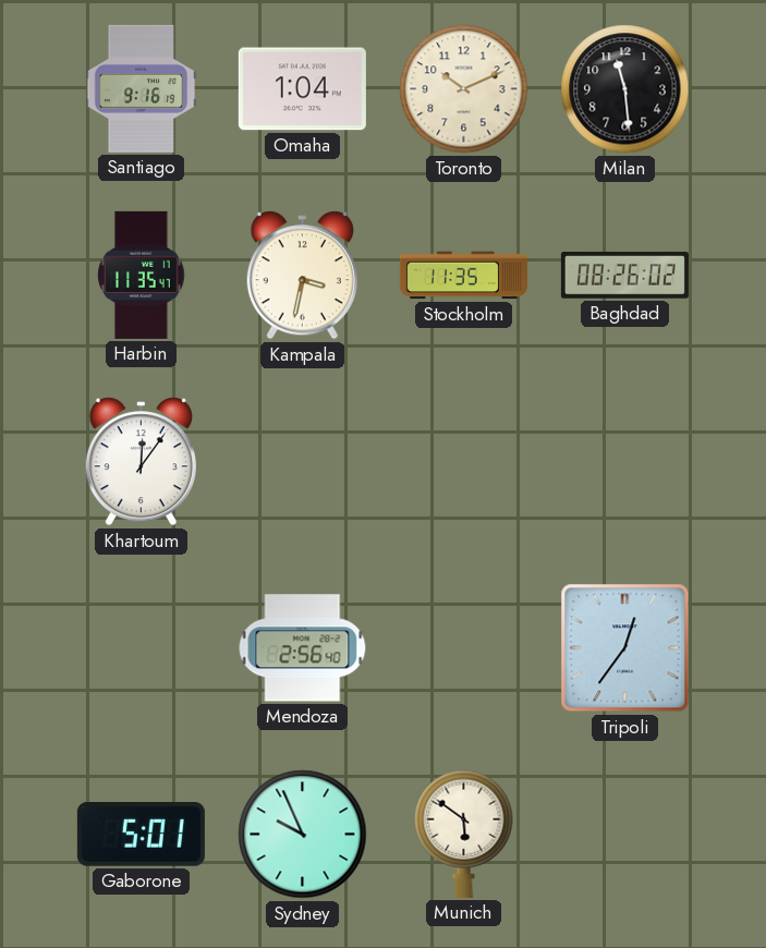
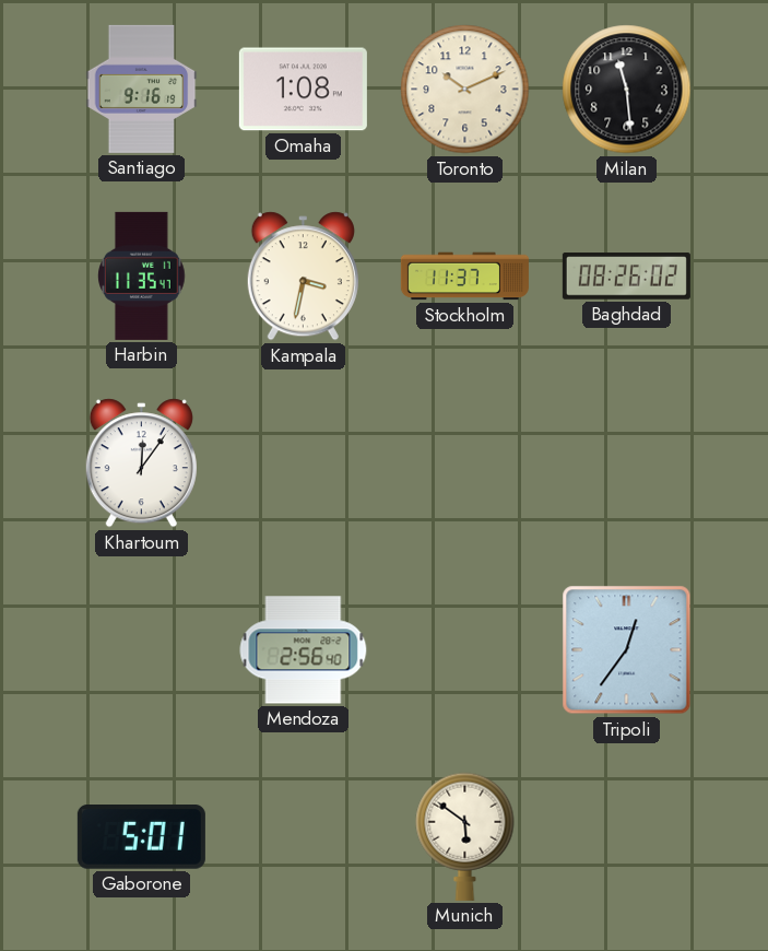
Omaha: 1:04 -> 1:08 (303, 90)
Stockholm: 11:35 -> 11:37 (464, 277)
Sydney: 9:56 -> none (303, 835)
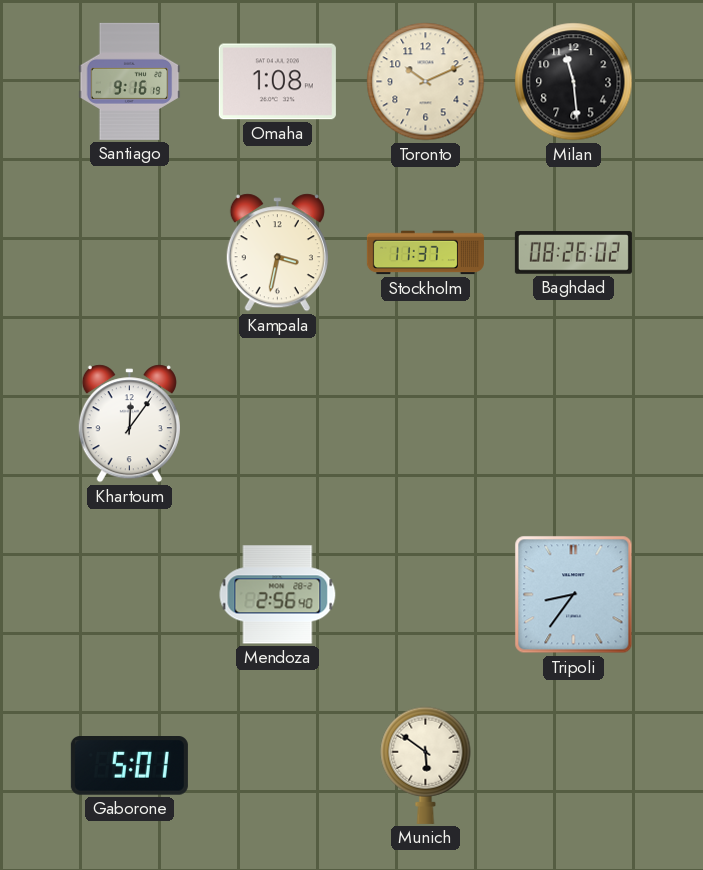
Harbin: 11:35 -> none (142, 275)
Tripoli: 12:36 -> 8:36 (574, 595)
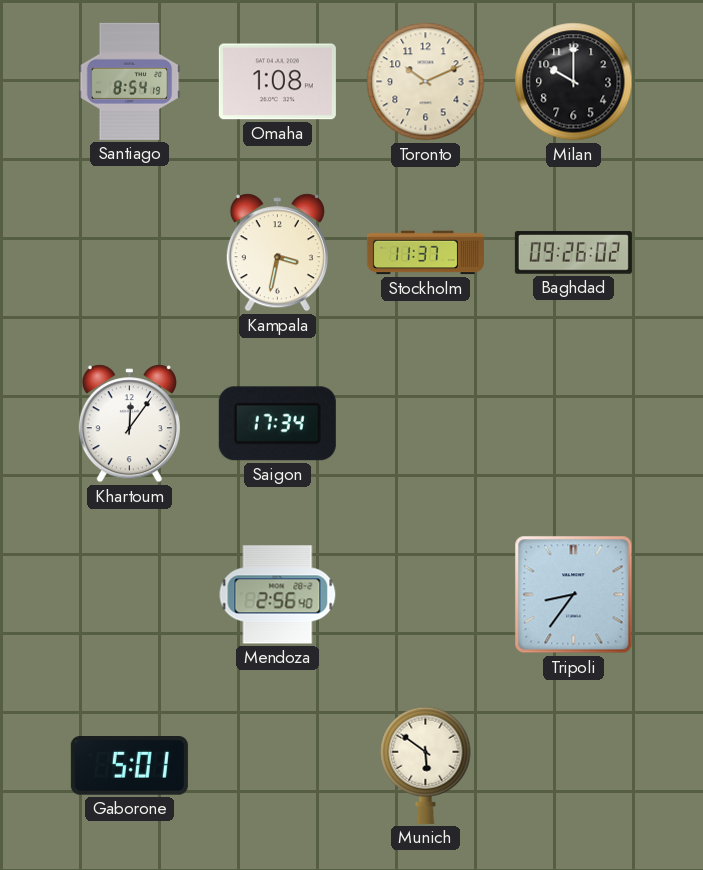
Santiago: 9:16 -> 8:54 (130, 81)
Milan: 11:29 -> 10:00 (574, 82)
Baghdad: 08:26 -> 09:26 (573, 253)
Saigon: none -> 17:34 (277, 424)
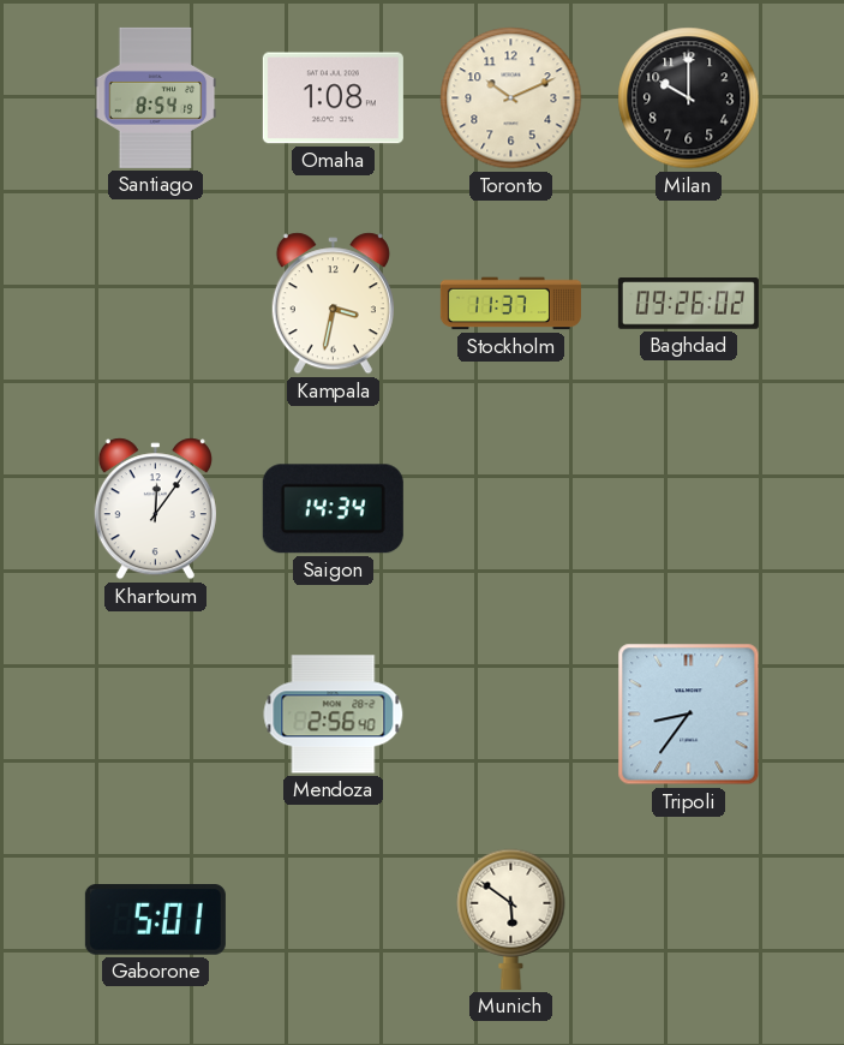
Saigon: 17:34 -> 14:34 (333, 509)
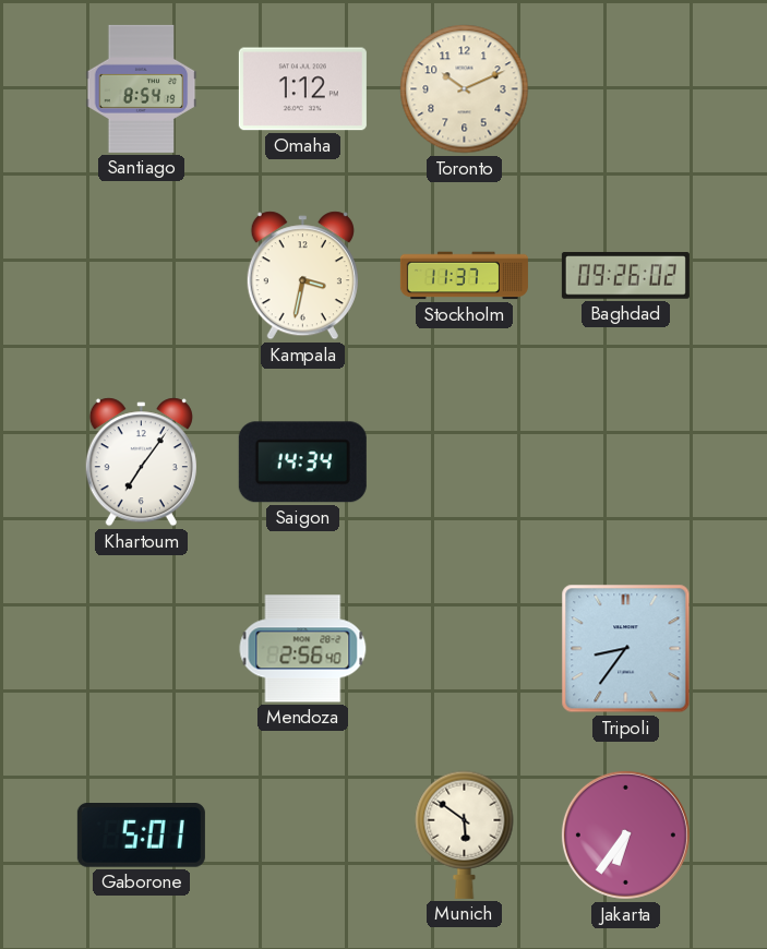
Omaha: 1:08 -> 1:12 (302, 89)
Milan: 10:00 -> none (689, 98)
Khartoum: 12:06 -> 7:06 (141, 463)
Jakarta: none -> 6:36 (625, 834)
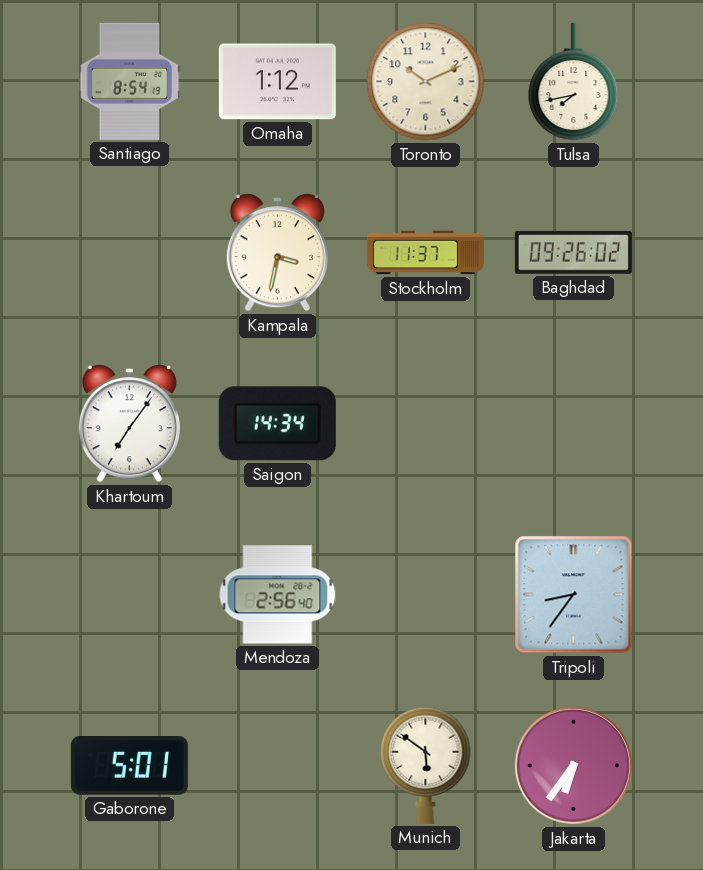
Tulsa: none -> 7:43 (574, 82)
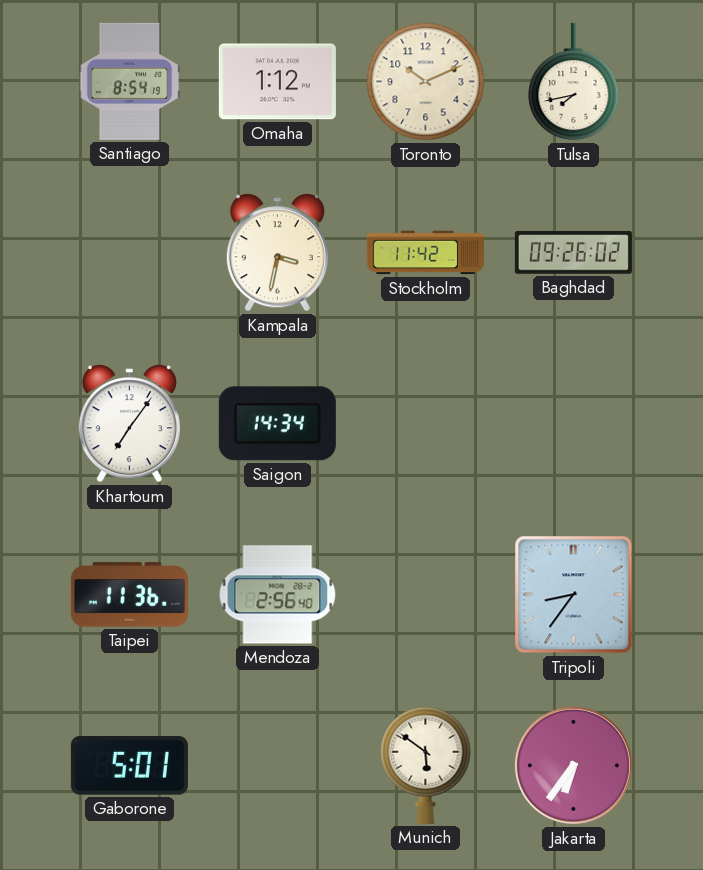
Stockholm: 11:37 -> 11:42 (425, 253)
Taipei: none -> 11:36 (129, 595)
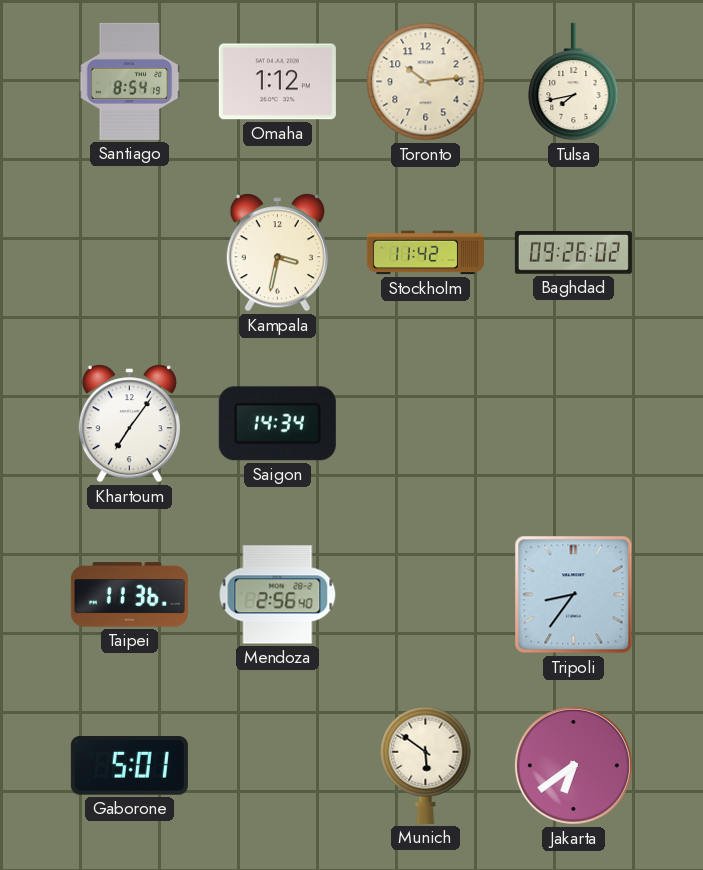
Toronto: 10:11 -> 10:14 (426, 82)
Jakarta: 6:36 -> 6:39 (573, 765)
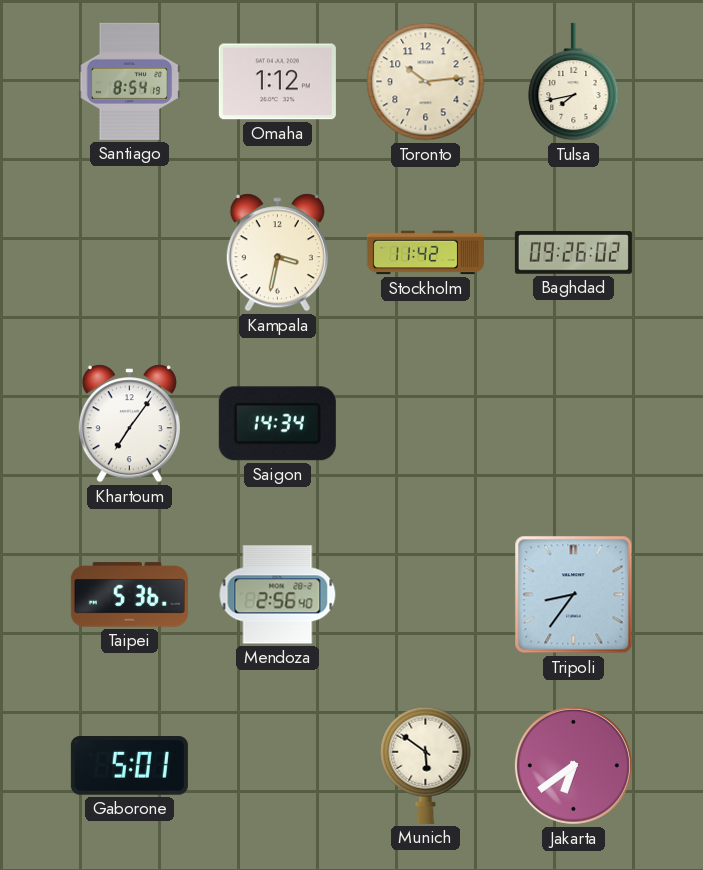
Taipei: 11:36 -> 5:36 (129, 595)
